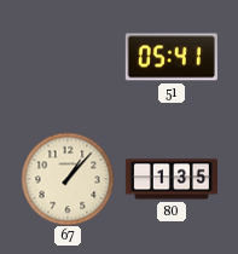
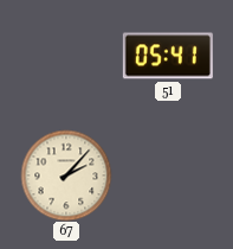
67: 1:07 -> 2:07 (66, 175)
80: 1:35 -> none (172, 179)
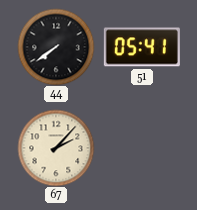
44: none -> 7:39 (56, 47)
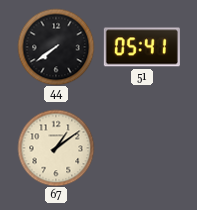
67: 2:07 -> 1:09 (56, 148)
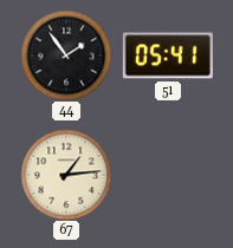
44: 7:39 -> 1:54 (66, 56)
67: 1:09 -> 1:14 (66, 175)
